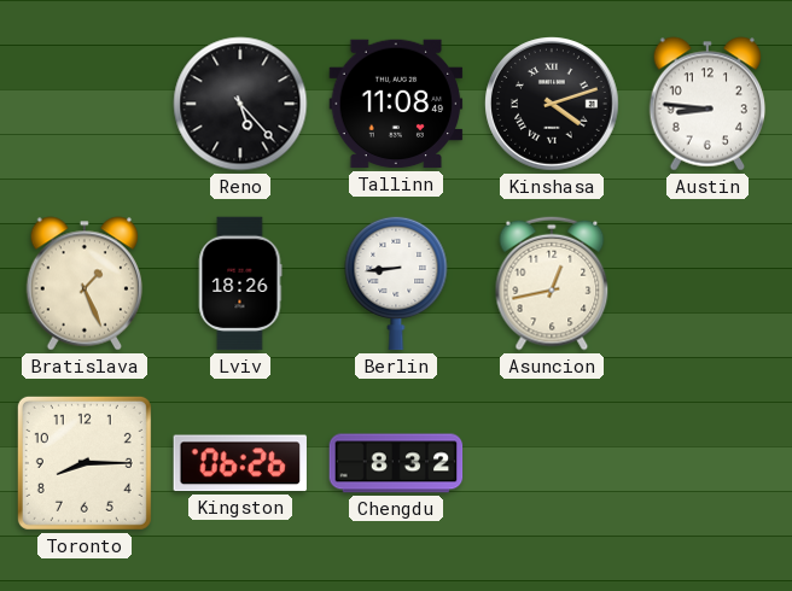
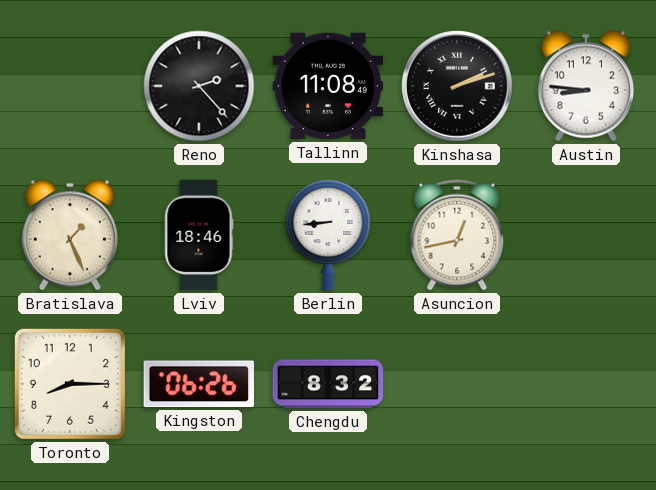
Reno: 5:23 -> 2:23 (199, 86)
Kinshasa: 4:12 -> 2:12 (457, 86)
Lviv: 18:26 -> 18:46 (199, 235)
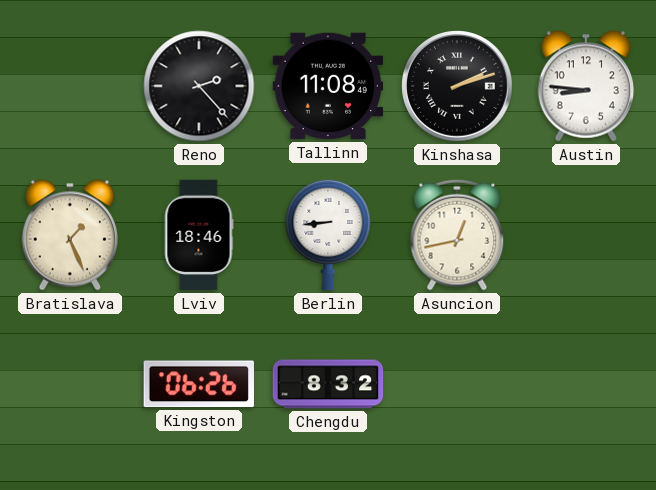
Toronto: 8:15 -> none (70, 384)
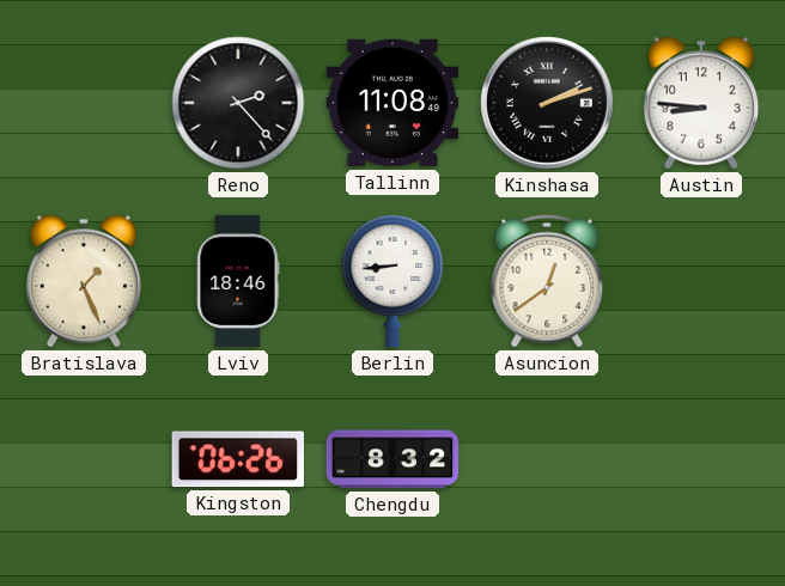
Asuncion: 12:43 -> 12:39 (547, 281)
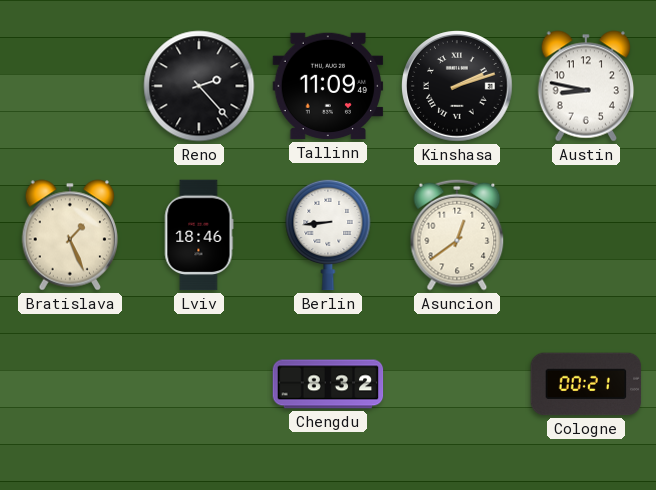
Tallinn: 11:08 -> 11:09 (328, 86)
Austin: 8:46 -> 8:47 (586, 86)
Kingston: 06:26 -> none (237, 459)
Cologne: none -> 00:21 (586, 384)
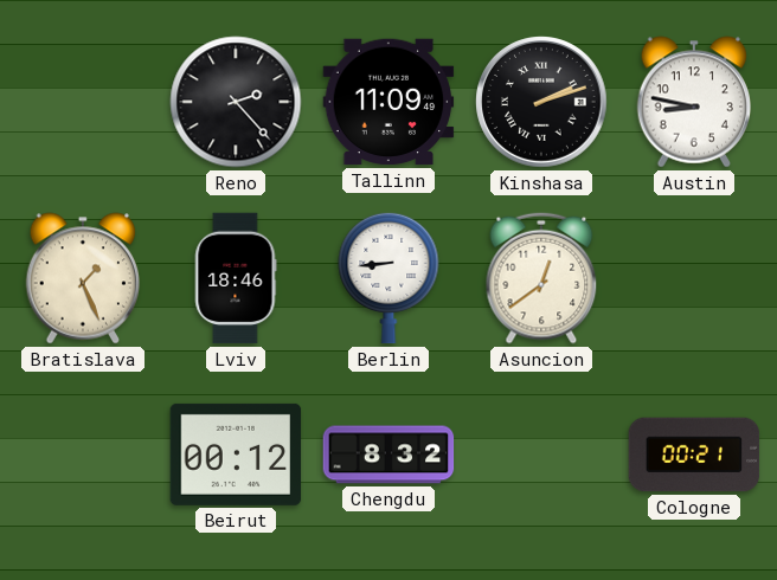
Beirut: none -> 00:12 (236, 455)
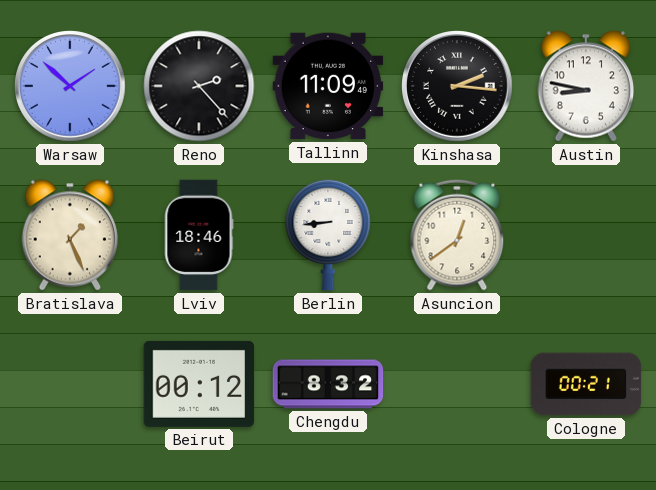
Warsaw: none -> 1:52 (70, 86)
Kinshasa: 2:12 -> 2:16 (457, 86)
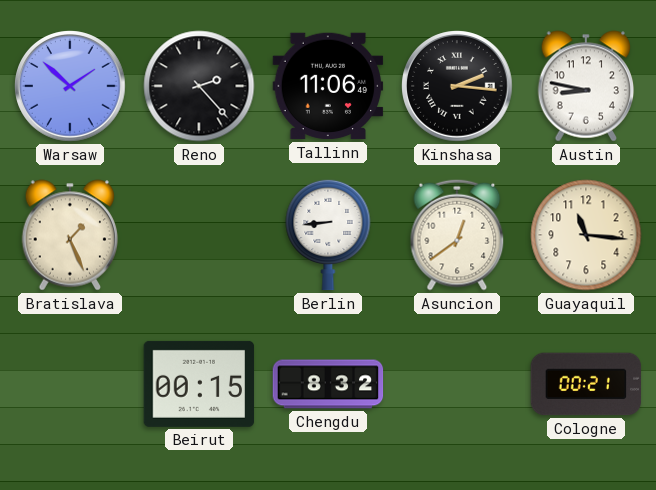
Tallinn: 11:09 -> 11:06 (328, 86)
Lviv: 18:46 -> none (199, 235)
Guayaquil: none -> 11:16 (586, 235)
Beirut: 00:12 -> 00:15 (199, 384)
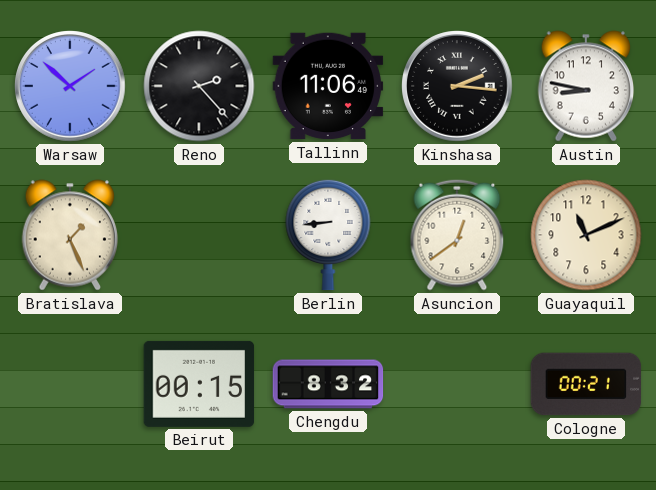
Guayaquil: 11:16 -> 11:11 (586, 235)
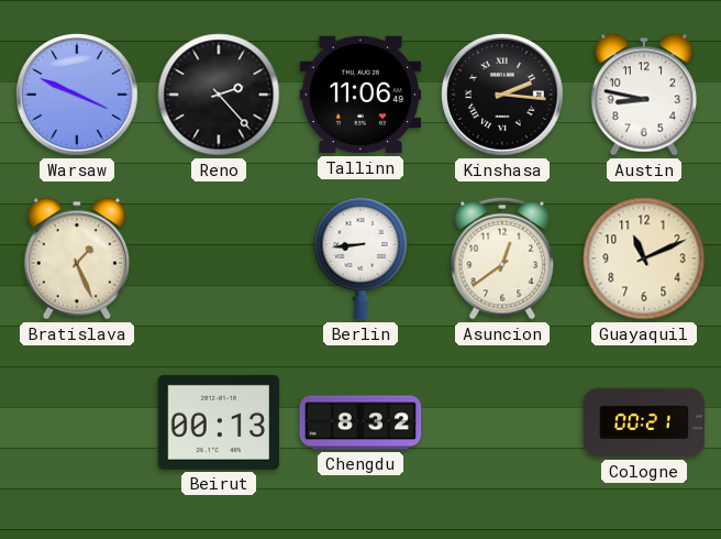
Warsaw: 1:52 -> 3:49 (77, 95)
Beirut: 00:15 -> 00:13 (219, 422)
